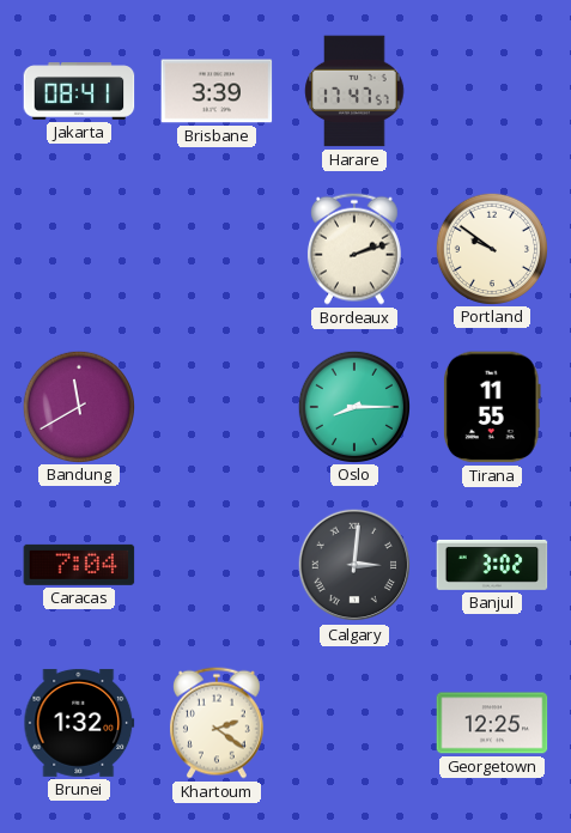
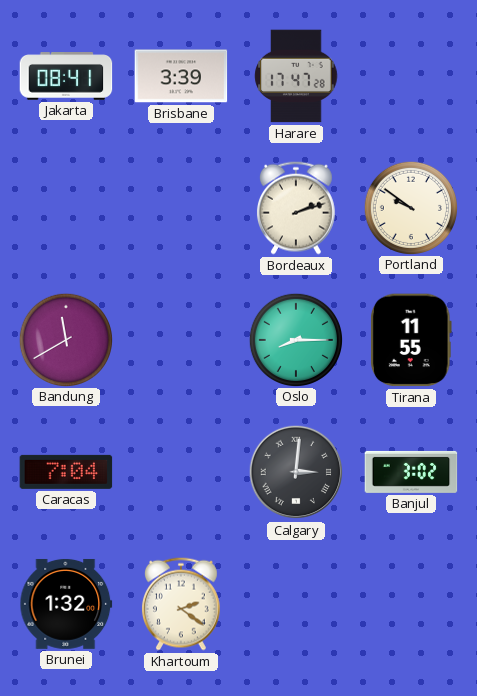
Harare: 17:47:57 -> 17:47:28 (296, 76)
Georgetown: 12:25 -> none (492, 723)
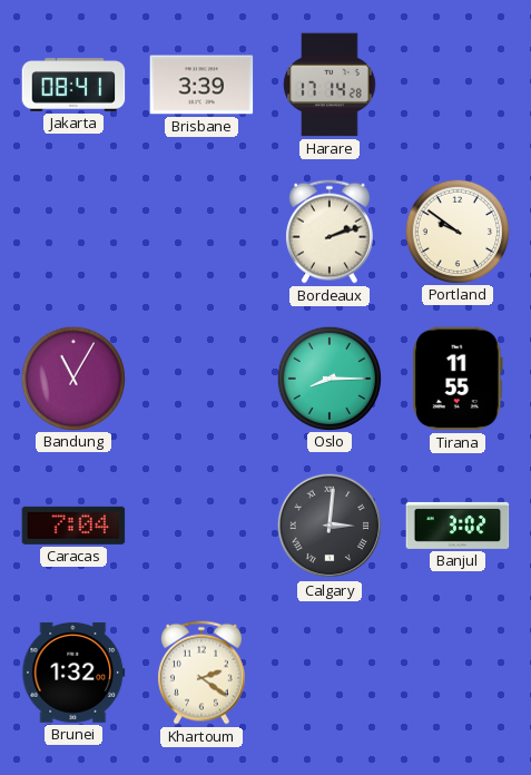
Harare: 17:47 -> 17:14 (330, 85)
Bandung: 11:40 -> 11:05 (72, 377)
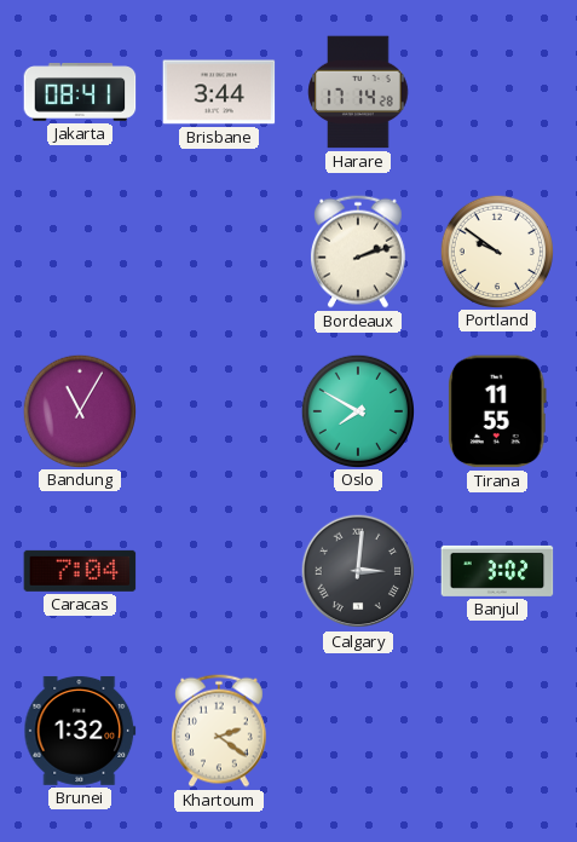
Brisbane: 3:39 -> 3:44 (219, 92)
Oslo: 8:15 -> 7:50 (357, 410)
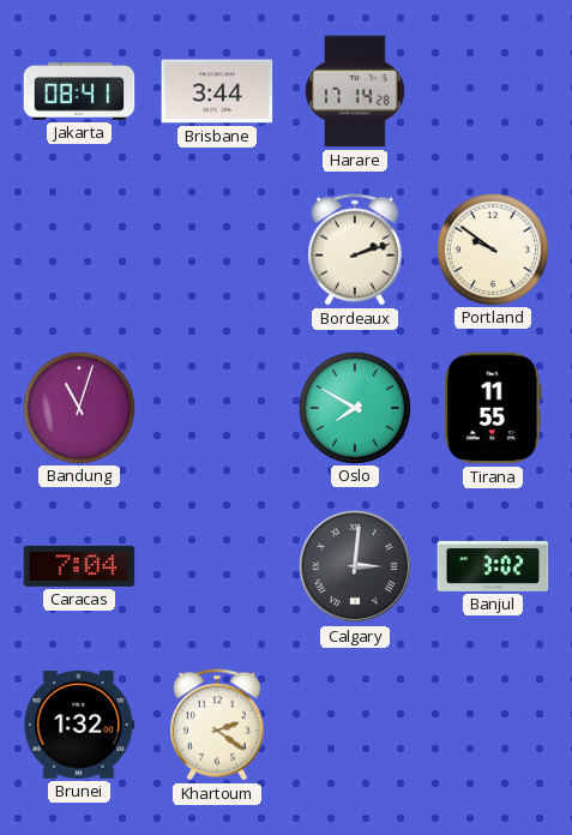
Bandung: 11:05 -> 11:03 (78, 407)
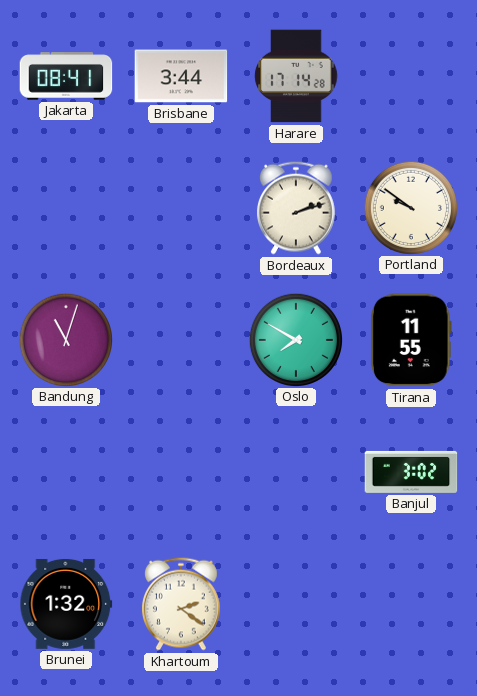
Caracas: 7:04 -> none (79, 566)
Calgary: 3:01 -> none (355, 566)
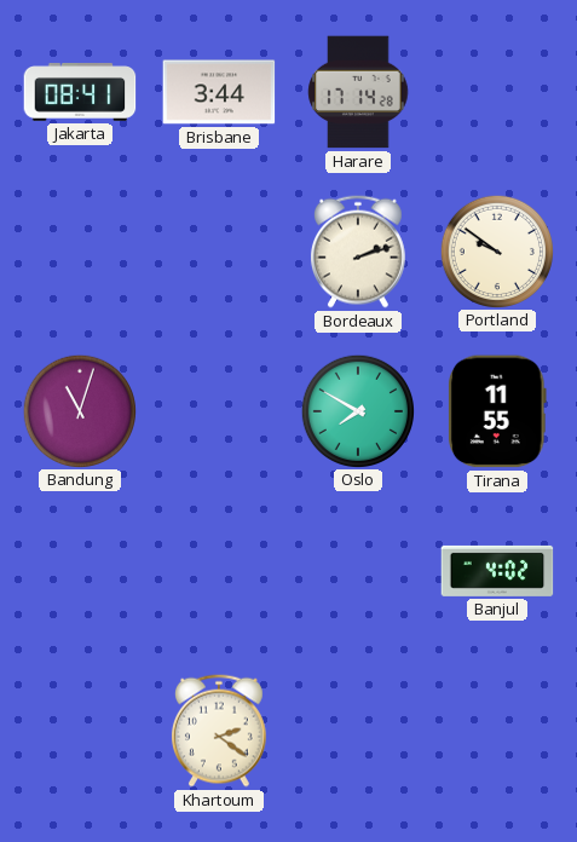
Banjul: 3:02 -> 4:02 (497, 571)
Brunei: 1:32 -> none (66, 604)
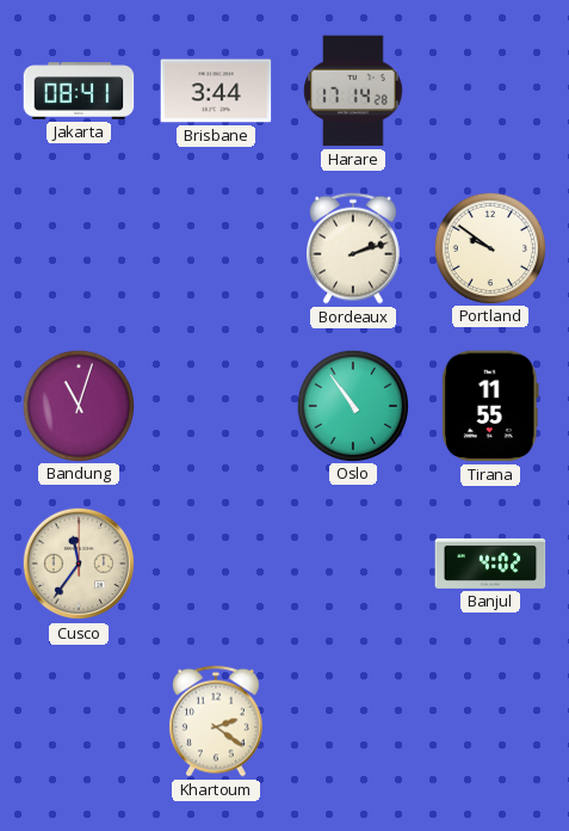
Oslo: 7:50 -> 10:54 (352, 405)
Cusco: none -> 11:36 (79, 564)
